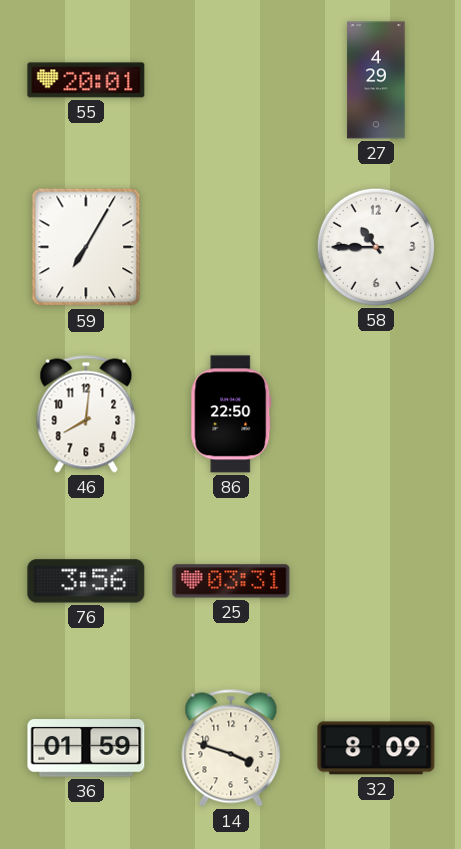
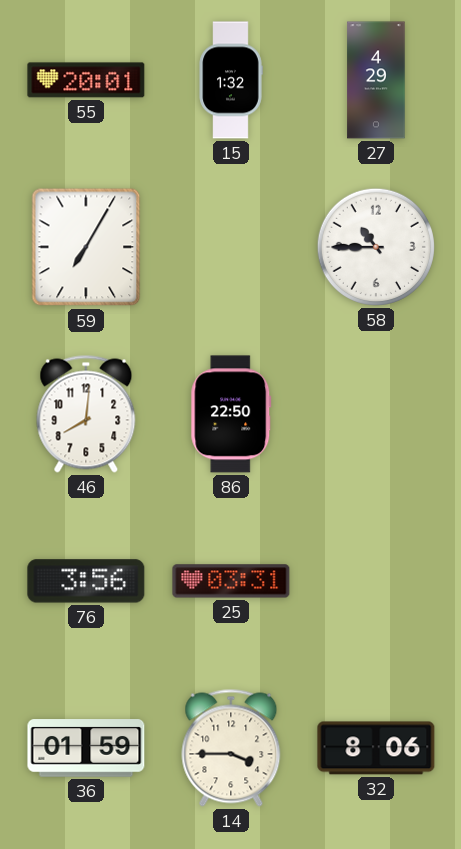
15: none -> 1:32 (231, 80)
14: 3:48 -> 3:45 (231, 748)
32: 8:09 -> 8:06 (376, 748)
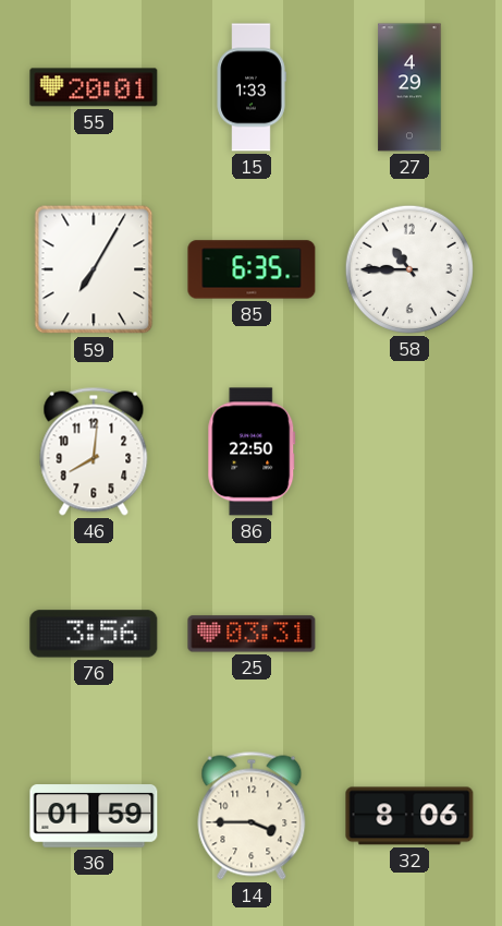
15: 1:32 -> 1:33 (252, 87)
85: none -> 6:35 (252, 269)
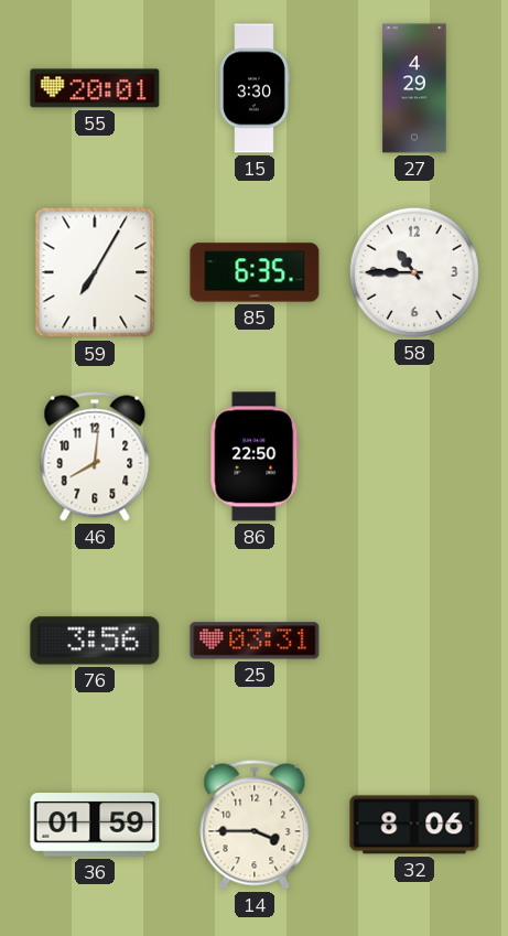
15: 1:33 -> 3:30 (255, 88)
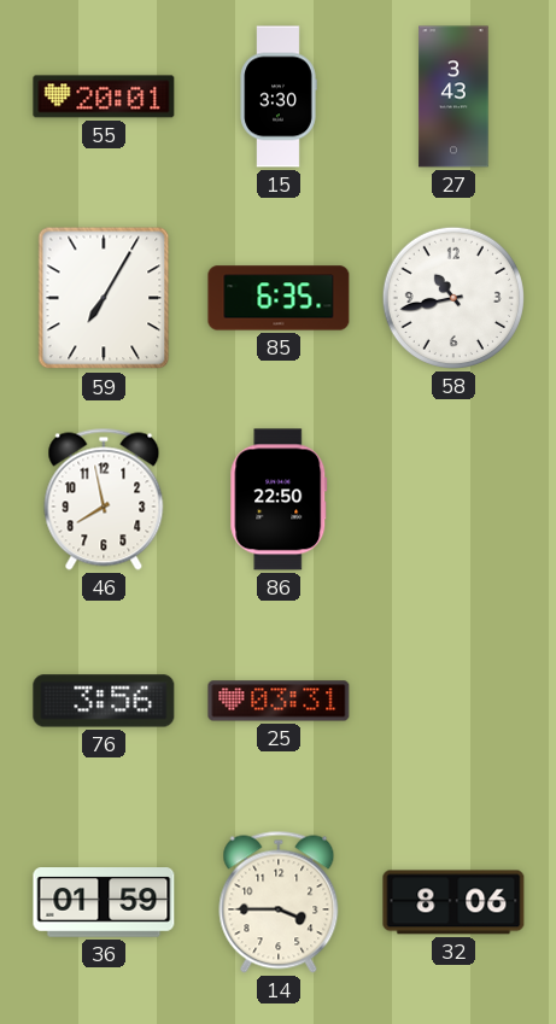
27: 4:29 -> 3:43 (453, 96)
58: 10:45 -> 10:43 (453, 298)
46: 8:01 -> 7:58 (104, 499)
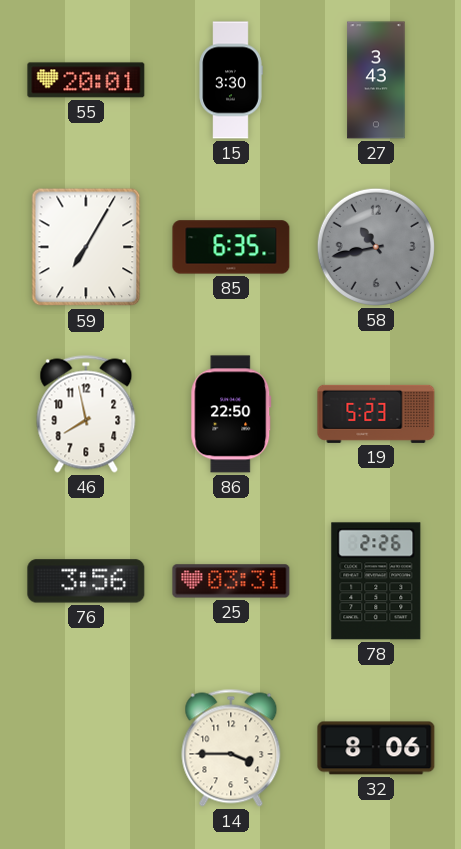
58 dial: white -> grey (376, 247)
19: none -> 5:23 (376, 414)
78: none -> 2:26 (376, 581)
36: 01:59 -> none (104, 902)
